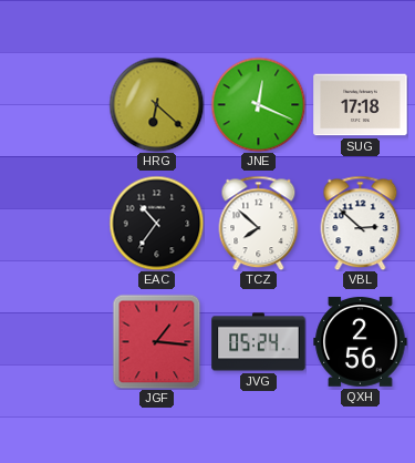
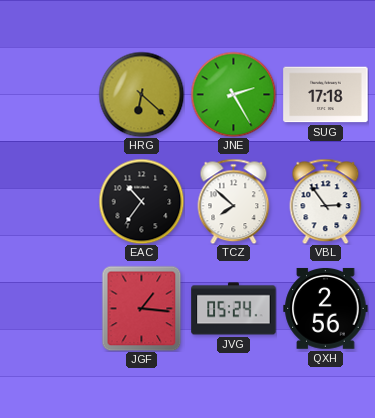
JNE: 12:19 -> 2:25 (233, 94)
VBL: 2:52 -> 2:54 (326, 201)
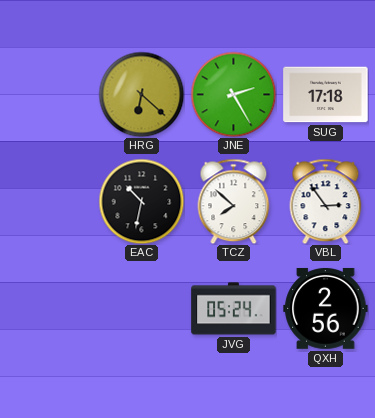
EAC: 10:36 -> 10:32 (141, 201)
JGF: 1:16 -> none (142, 308)
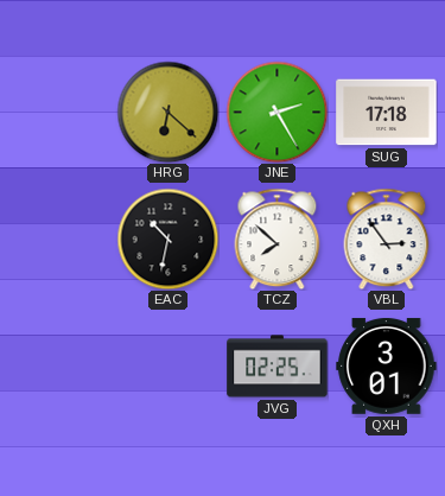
JVG: 05:24 -> 02:25 (278, 367)
QXH: 2:56 -> 3:01 (387, 365)
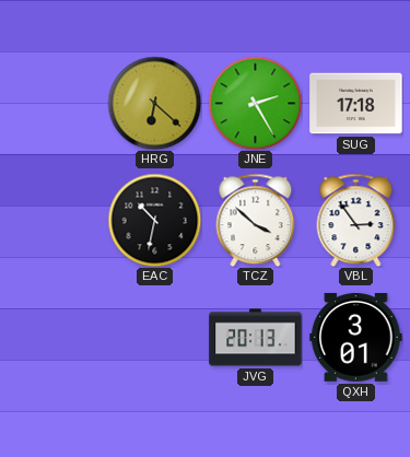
TCZ: 7:52 -> 3:52 (256, 220)
JVG: 02:25 -> 20:13 (256, 338)
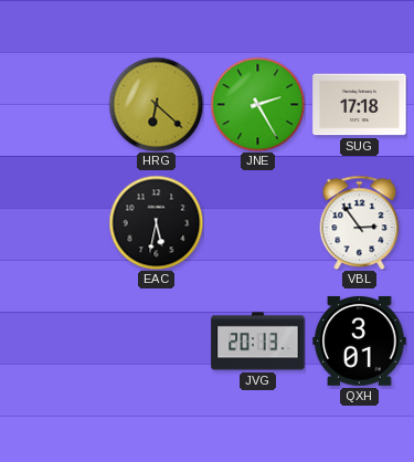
EAC: 10:32 -> 5:32 (156, 222)
TCZ: 3:52 -> none (256, 220)
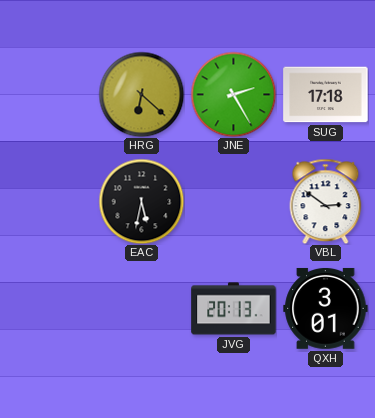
VBL: 2:54 -> 2:51 (326, 201)
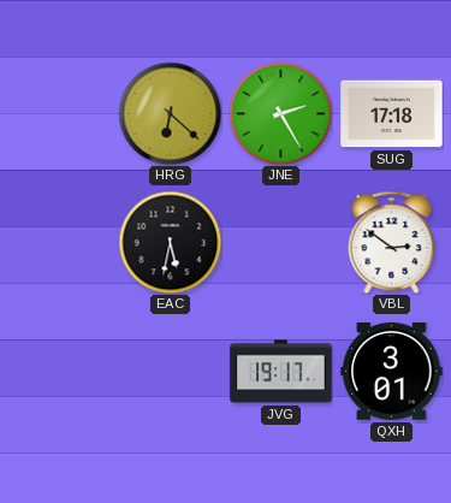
JVG: 20:13 -> 19:17 (281, 372)
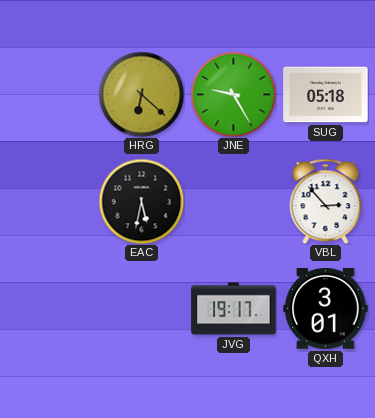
JNE: 2:25 -> 9:25 (233, 94)
SUG: 17:18 -> 05:18 (326, 95)
VBL: 2:51 -> 2:53 (326, 201)
